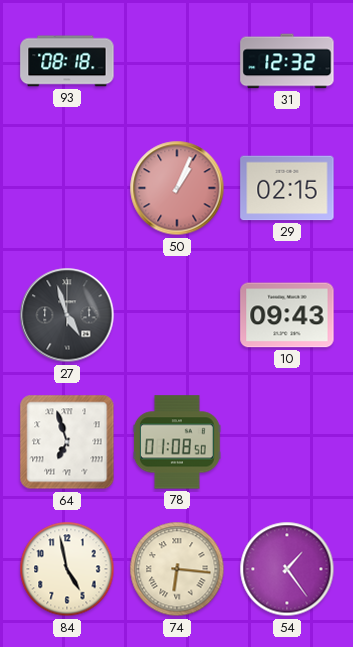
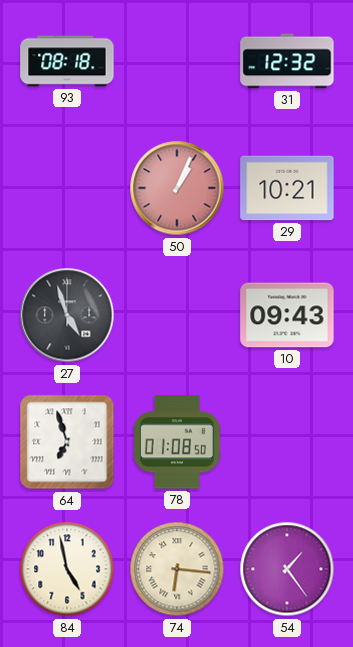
29: 02:15 -> 10:21 (287, 188)
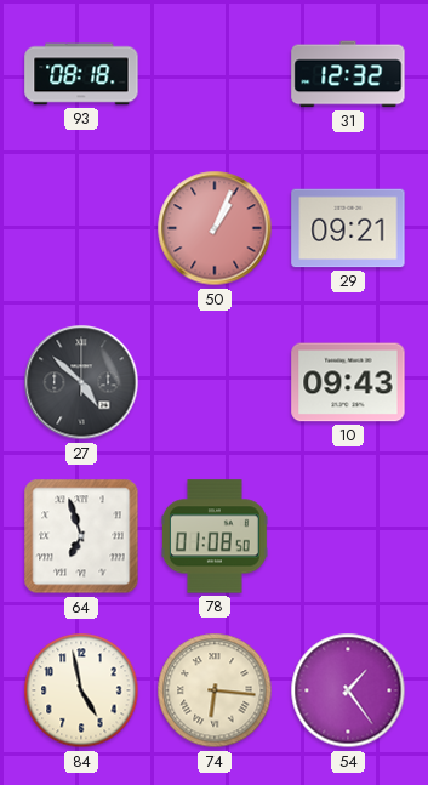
29: 10:21 -> 09:21 (348, 228)
27: 4:57 -> 4:52 (81, 382)
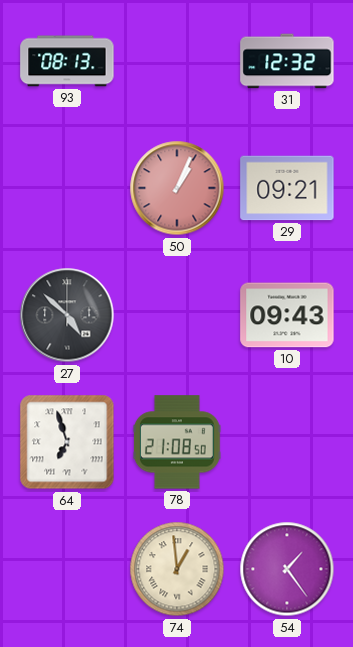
93: 08:18 -> 08:13 (67, 61)
78: 01:08 -> 21:08 (177, 442)
84: 4:58 -> none (81, 690)
74: 6:16 -> 12:59 (177, 569)
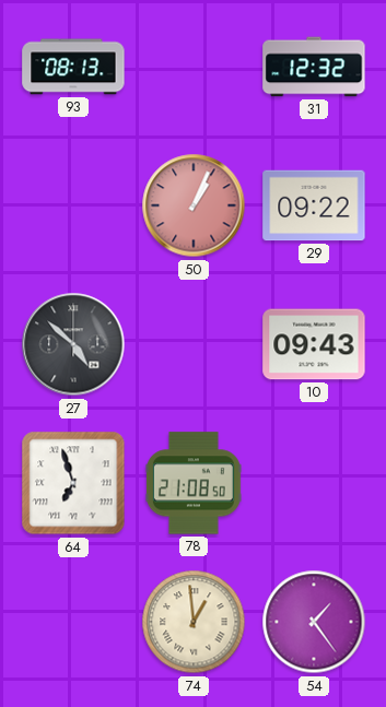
29: 09:21 -> 09:22 (314, 205)
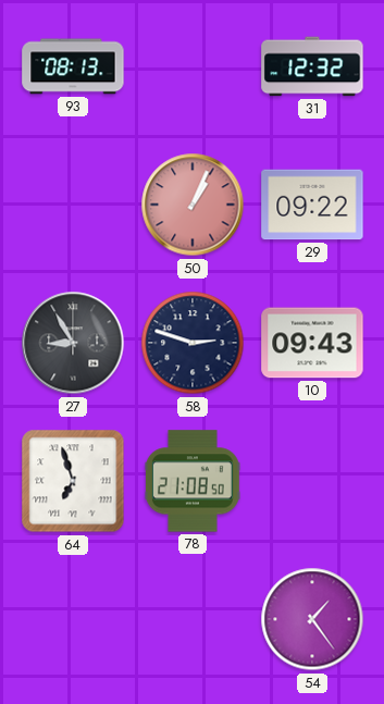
27: 4:52 -> 8:55 (73, 343)
58: none -> 2:48 (193, 343)
74: 12:59 -> none (194, 622)
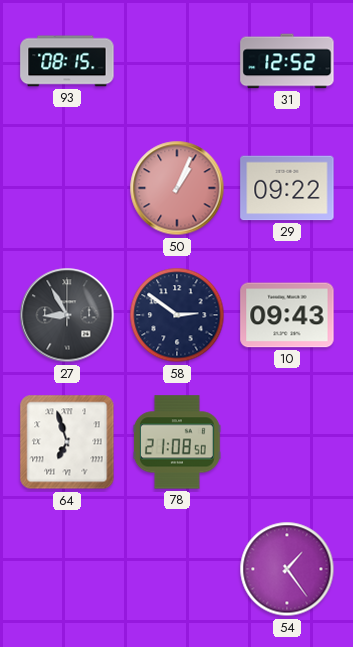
93: 08:13 -> 08:15 (67, 61)
31: 12:32 -> 12:52 (287, 61)
58: 2:48 -> 2:51 (177, 315)
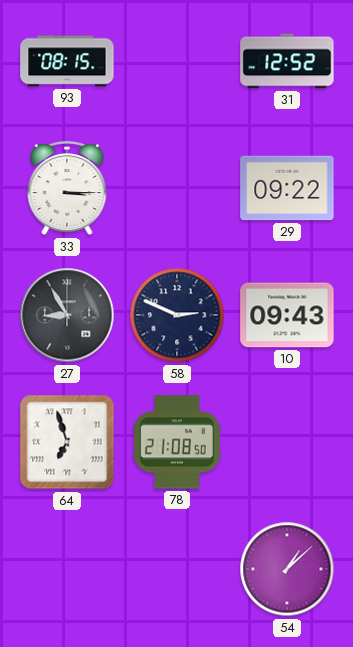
33: none -> 3:15 (67, 189)
50: 1:04 -> none (177, 188)
58: 2:51 -> 2:49 (177, 315)
54: 1:24 -> 1:08 (287, 569)
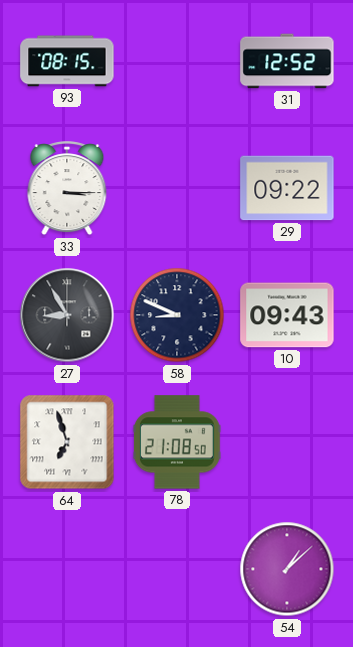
58: 2:49 -> 8:49 (177, 315)
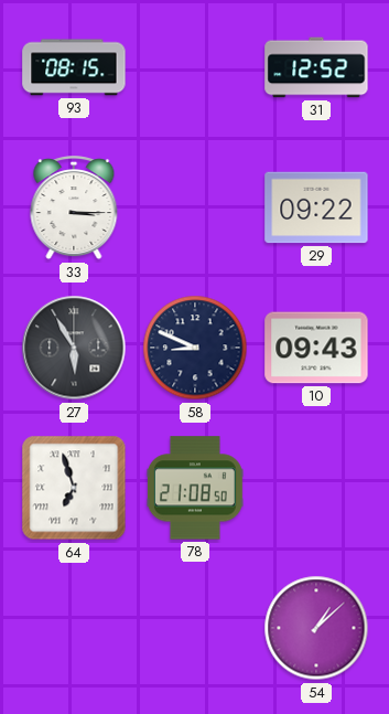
27: 8:55 -> 5:55 (74, 348)
